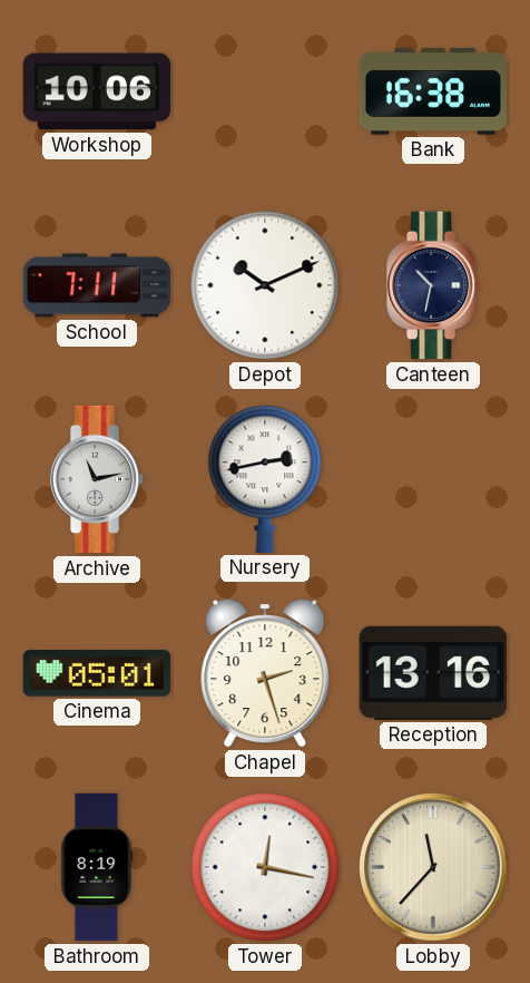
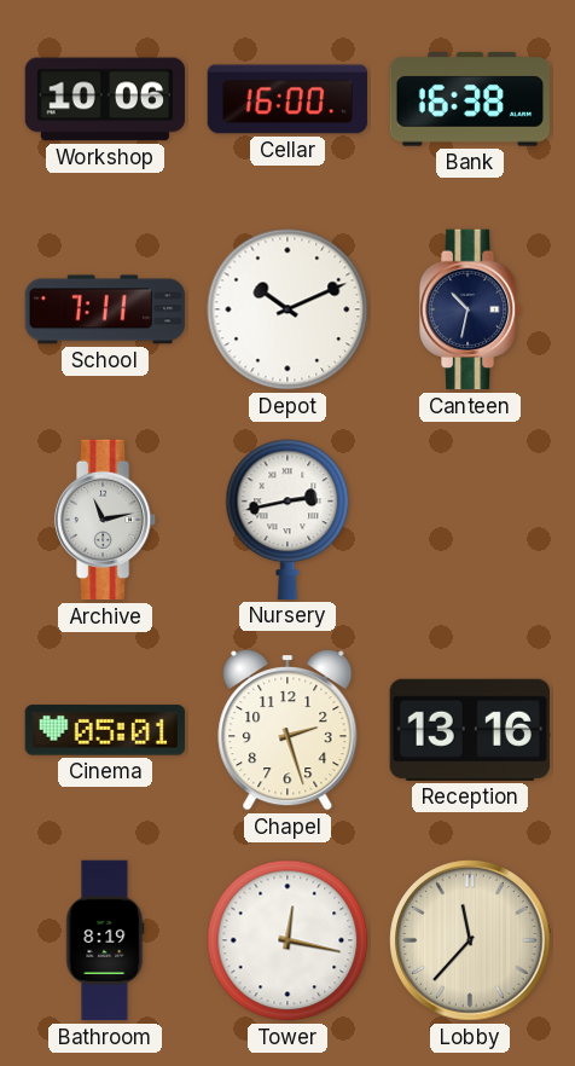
Cellar: none -> 16:00 (287, 99)
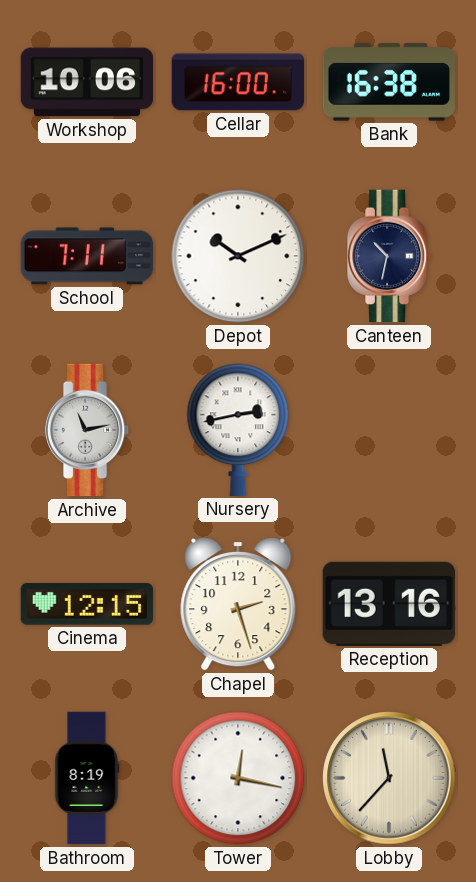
Cinema: 05:01 -> 12:15 (87, 604)
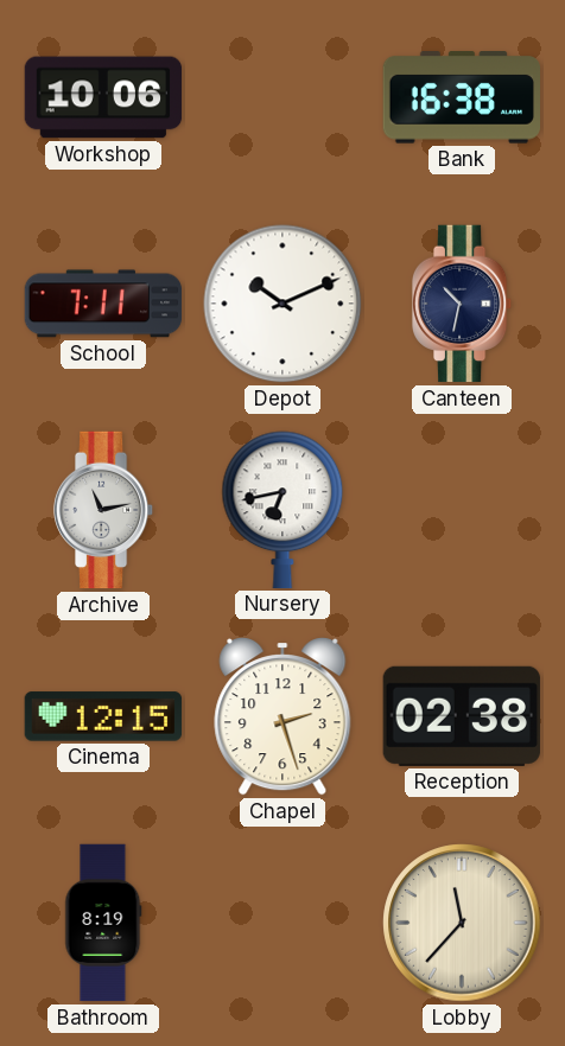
Cellar: 16:00 -> none (238, 82)
Nursery: 2:43 -> 6:43 (282, 510)
Reception: 13:16 -> 02:38 (462, 716)
Tower: 12:17 -> none (238, 778)
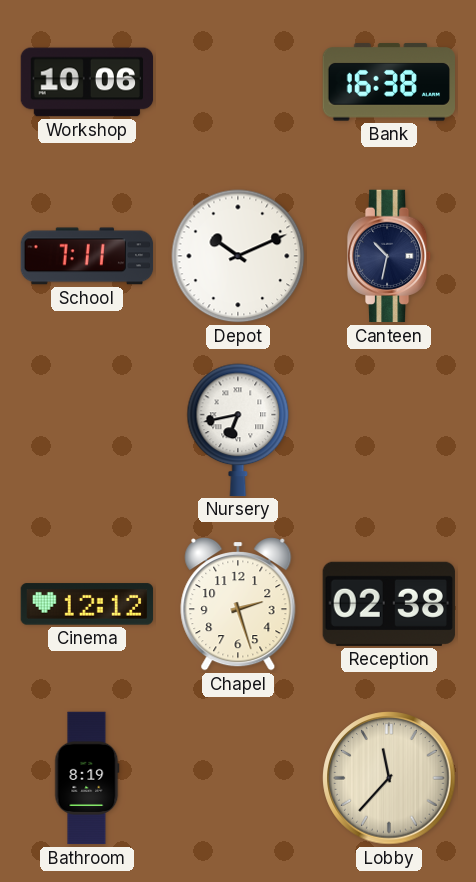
Archive: 11:13 -> none (103, 510)
Cinema: 12:15 -> 12:12 (87, 604)
